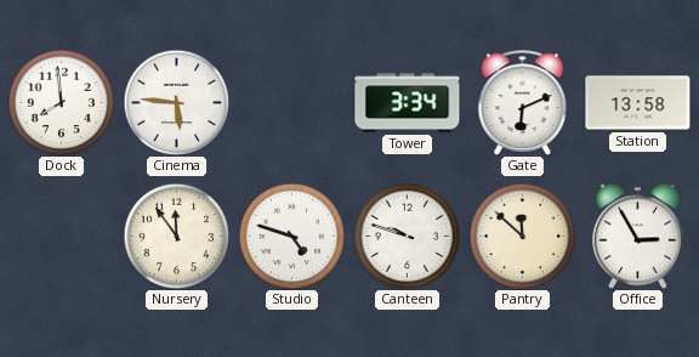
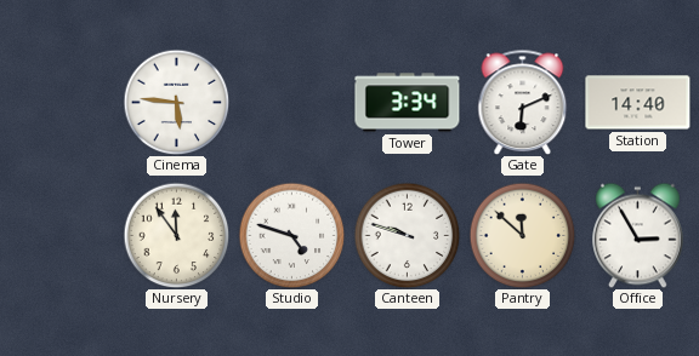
Dock: 7:59 -> none (61, 102)
Station: 13:58 -> 14:40 (638, 103)
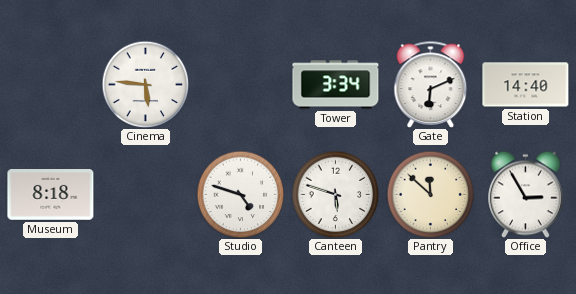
Museum: none -> 8:18 (51, 195)
Nursery: 11:54 -> none (176, 235)
Canteen: 9:48 -> 5:48 (335, 194)
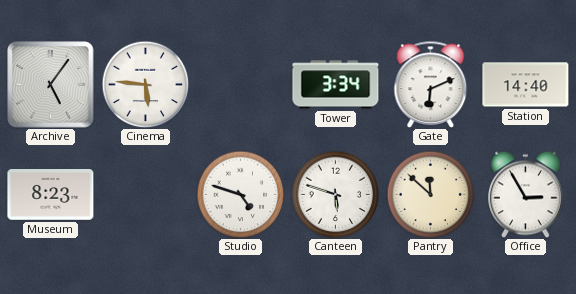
Archive: none -> 5:06 (51, 85)
Museum: 8:18 -> 8:23 (51, 195)
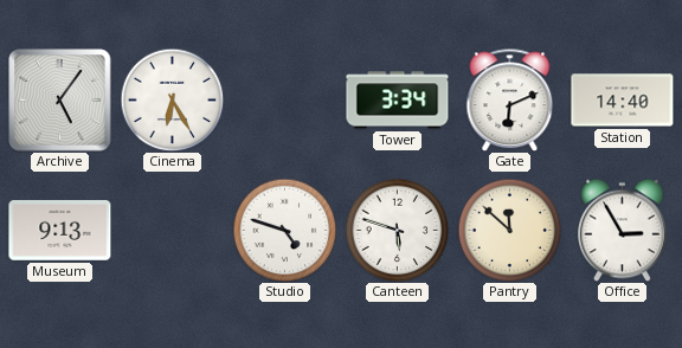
Cinema: 5:46 -> 6:25 (172, 99)
Museum: 8:23 -> 9:13 (60, 231)
